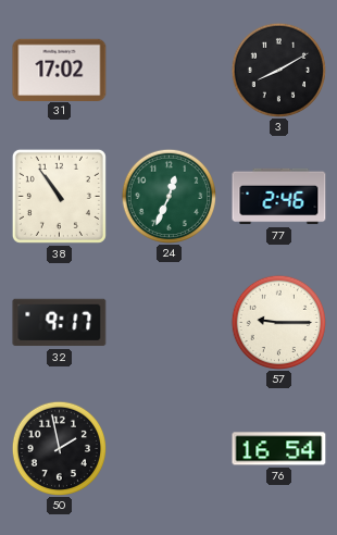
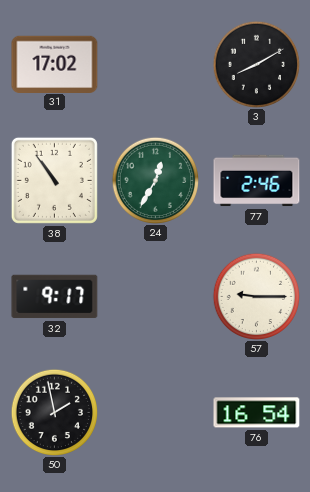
24: 12:34 -> 12:35 (155, 180)
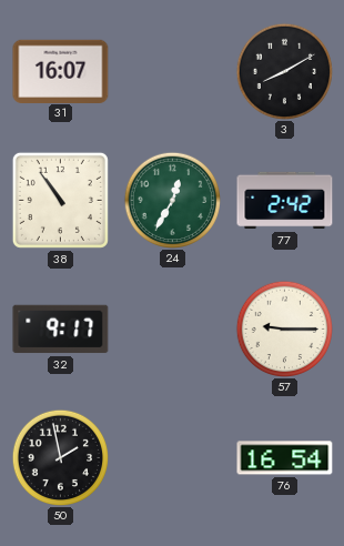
31: 17:02 -> 16:07 (61, 71)
77: 2:46 -> 2:42 (285, 201)
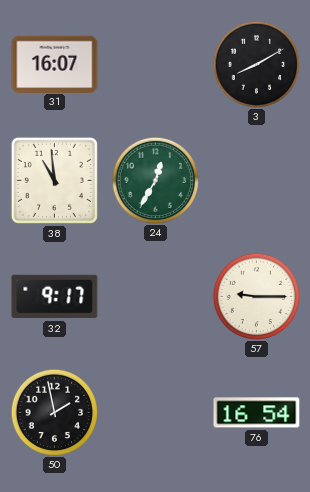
38: 10:54 -> 10:59 (54, 180)
77: 2:42 -> none (285, 201)
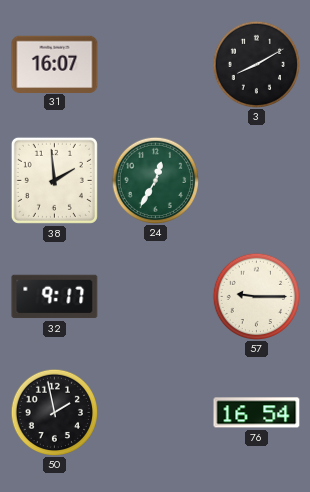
38: 10:59 -> 1:59 (54, 180)
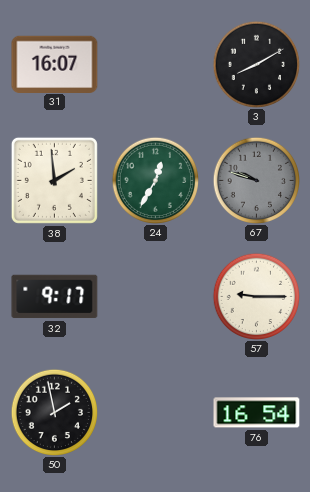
67: none -> 9:48 (256, 180)
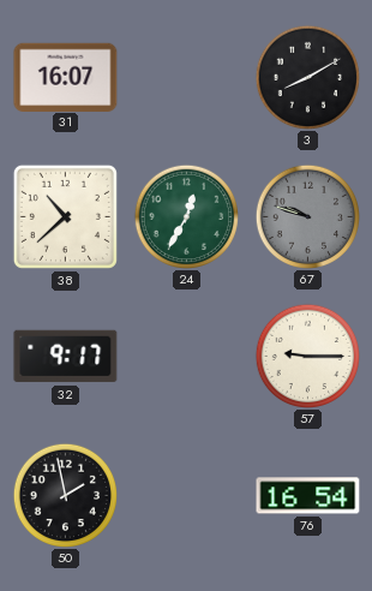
38: 1:59 -> 10:38 (65, 216)
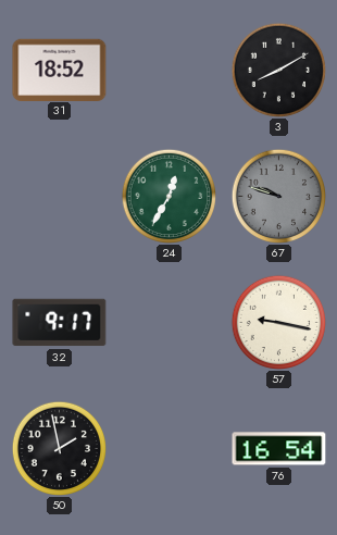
31: 16:07 -> 18:52 (60, 70)
38: 10:38 -> none (65, 216)
57: 9:15 -> 9:17 (278, 322)
